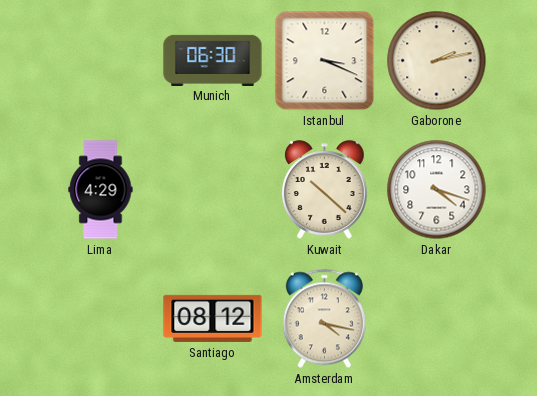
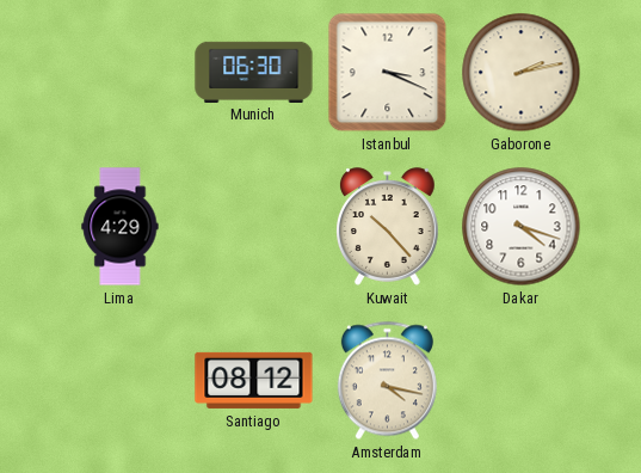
Kuwait: 10:22 -> 10:23 (388, 227)
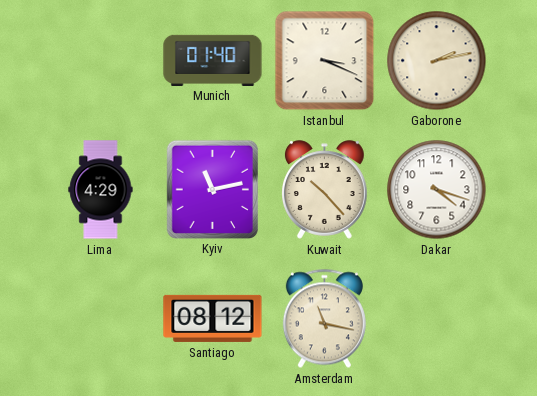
Munich: 06:30 -> 01:40 (213, 60)
Kyiv: none -> 11:13 (212, 189)
Amsterdam: 4:17 -> 11:17 (324, 319)
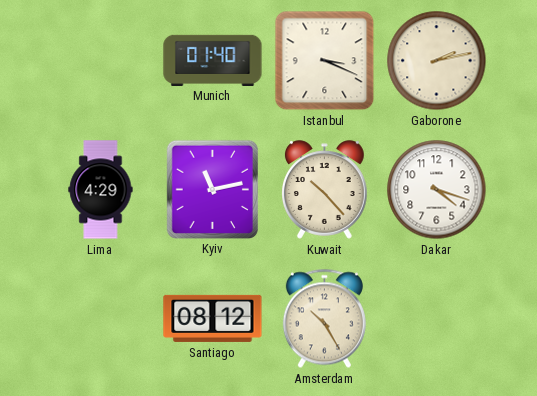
Amsterdam: 11:17 -> 10:25 (324, 319)
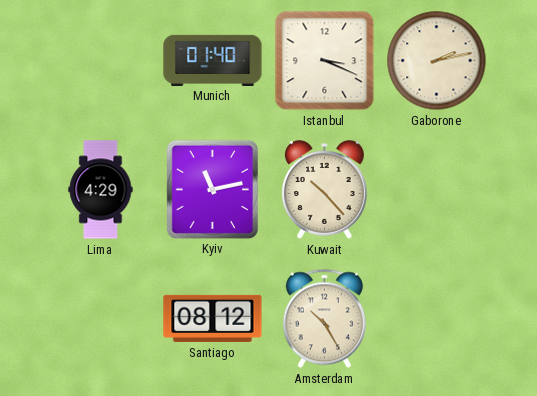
Dakar: 4:18 -> none (437, 190)
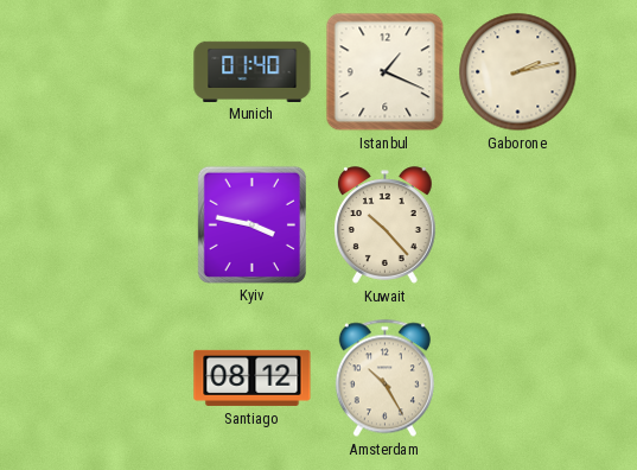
Istanbul: 3:19 -> 1:19 (386, 72)
Lima: 4:29 -> none (101, 190)
Kyiv: 11:13 -> 3:47 (251, 224)
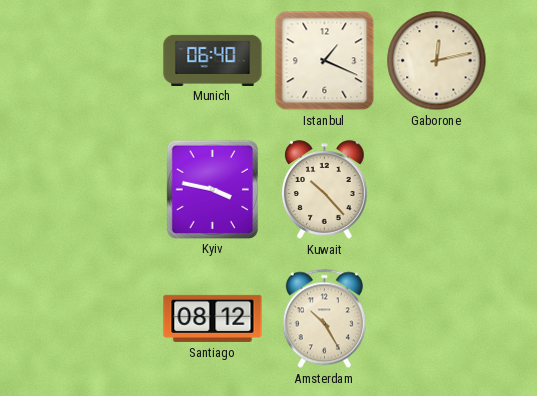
Munich: 01:40 -> 06:40 (213, 60)
Gaborone: 2:13 -> 12:13 (437, 61)
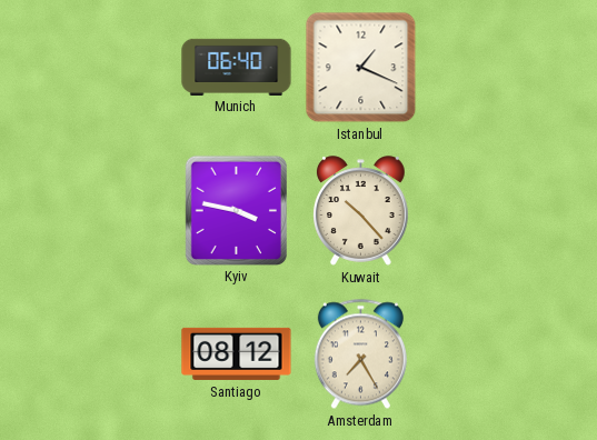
Gaborone: 12:13 -> none (437, 61)
Amsterdam: 10:25 -> 7:25 (360, 354)
